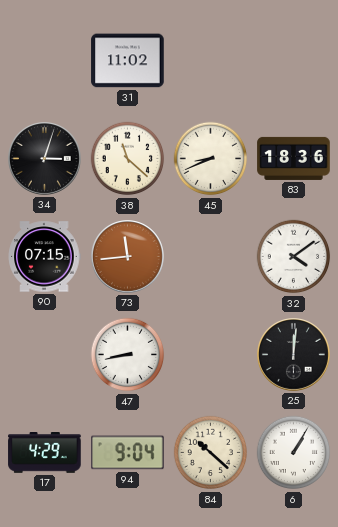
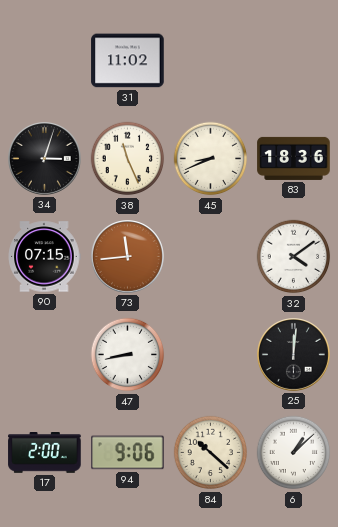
38: 11:22 -> 11:26 (128, 159)
17: 4:29 -> 2:00 (45, 453)
94: 9:04 -> 9:06 (128, 453)
6: 1:05 -> 1:08 (294, 453)
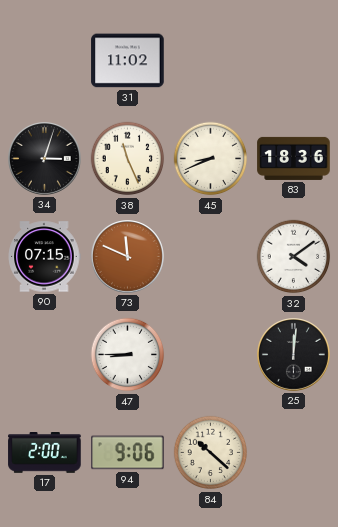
73: 11:44 -> 11:49 (128, 257)
47: 8:43 -> 8:45 (128, 355)
6: 1:08 -> none (294, 453)
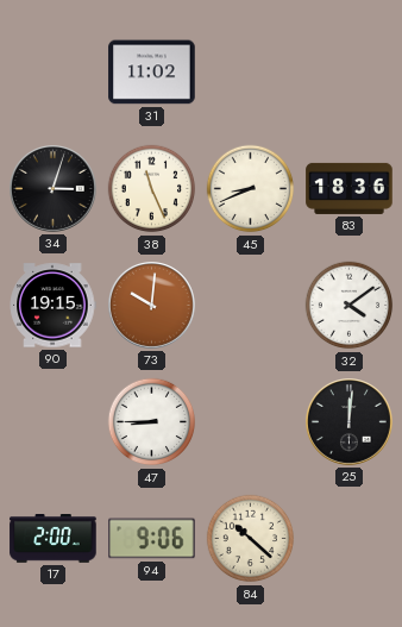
90: 07:15 -> 19:15 (52, 306)
73: 11:49 -> 10:01 (152, 306)
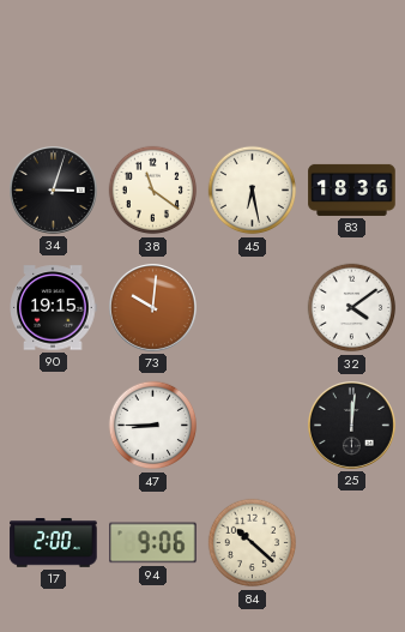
31: 11:02 -> none (152, 73)
38: 11:26 -> 11:21 (153, 191)
45: 8:41 -> 6:28 (253, 191)
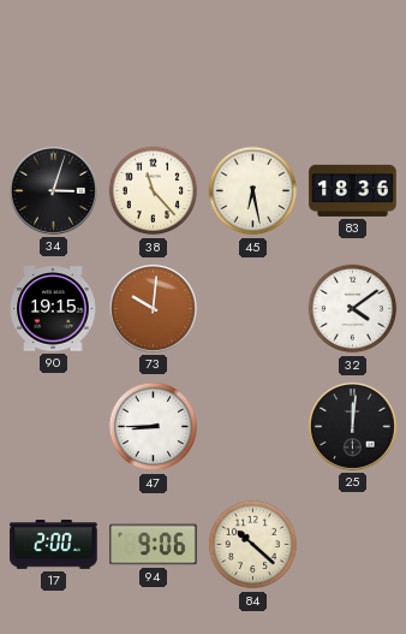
38: 11:21 -> 11:23 (154, 191)
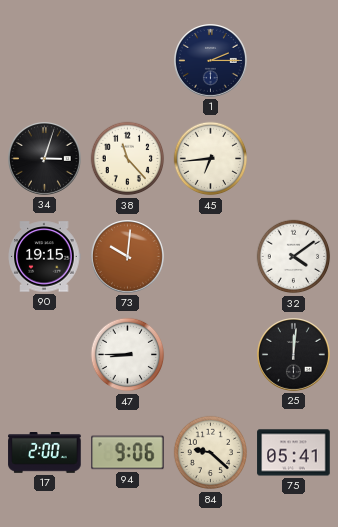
1: none -> 2:15 (211, 61)
45: 6:28 -> 6:44 (211, 159)
83: 18:36 -> none (353, 190)
84: 10:22 -> 9:22 (211, 453)
75: none -> 05:41 (294, 453)
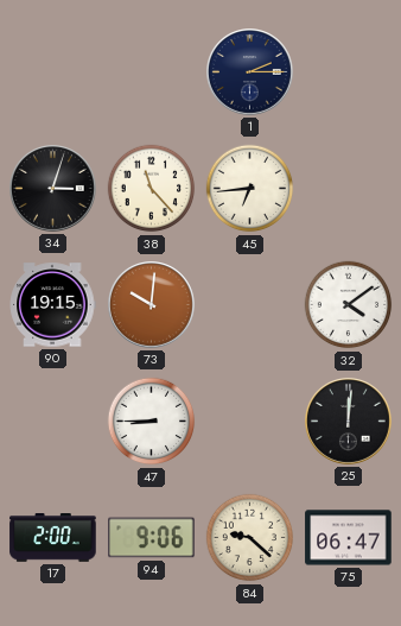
75: 05:41 -> 06:47 (349, 538)
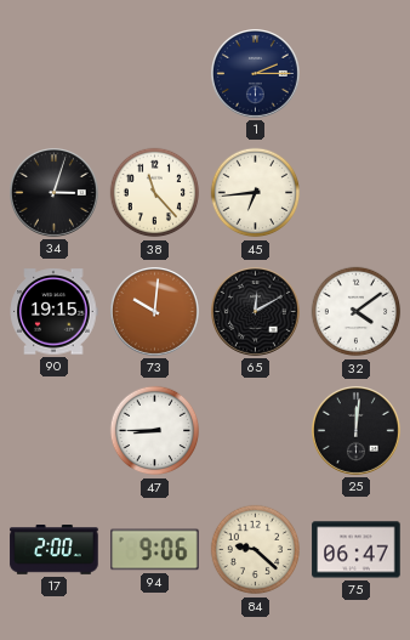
65: none -> 12:10 (256, 312)
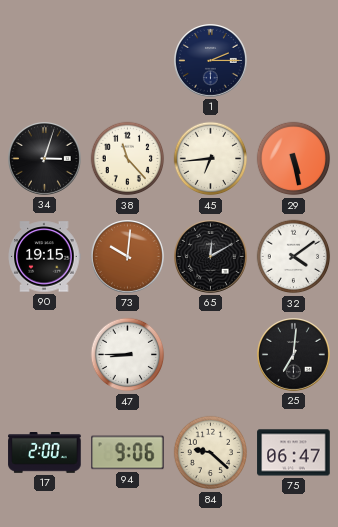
29: none -> 5:28 (294, 159)
25: 12:01 -> 7:01 (294, 355)
